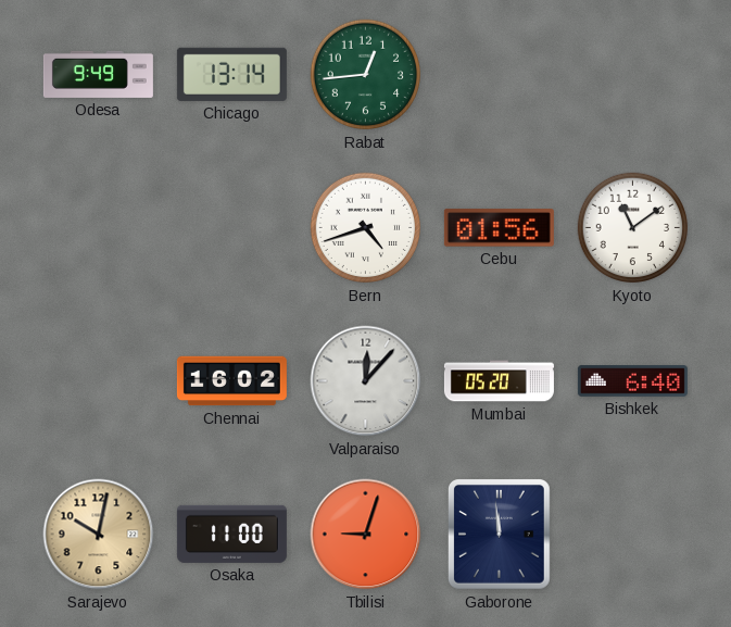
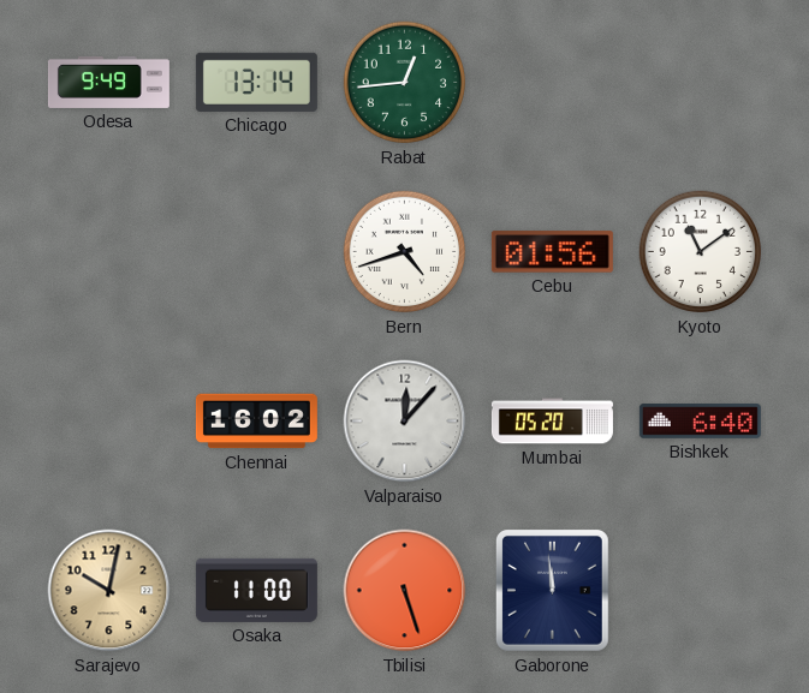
Tbilisi: 9:03 -> 5:27 (405, 591)
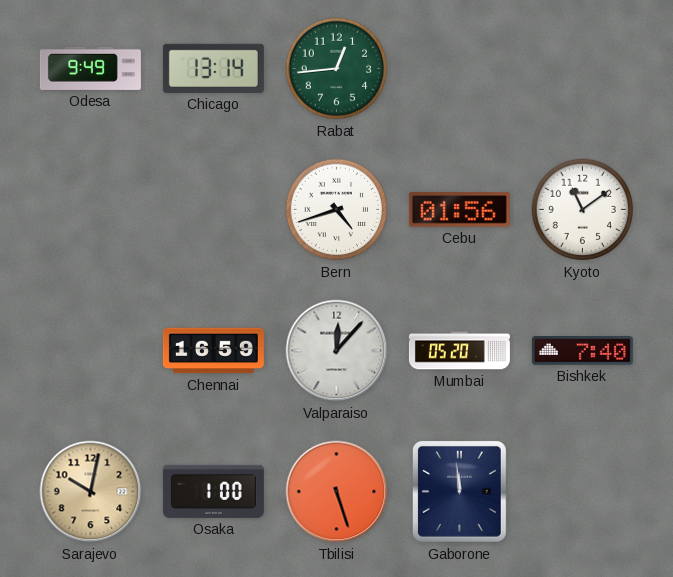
Chennai: 16:02 -> 16:59 (213, 351)
Bishkek: 6:40 -> 7:40 (582, 351)
Osaka: 11:00 -> 1:00 (213, 491)
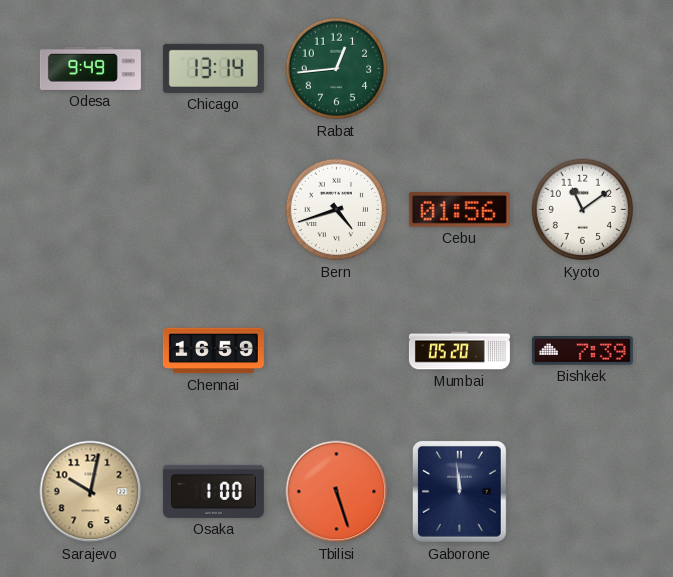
Valparaiso: 12:07 -> none (337, 351)
Bishkek: 7:40 -> 7:39 (582, 351)
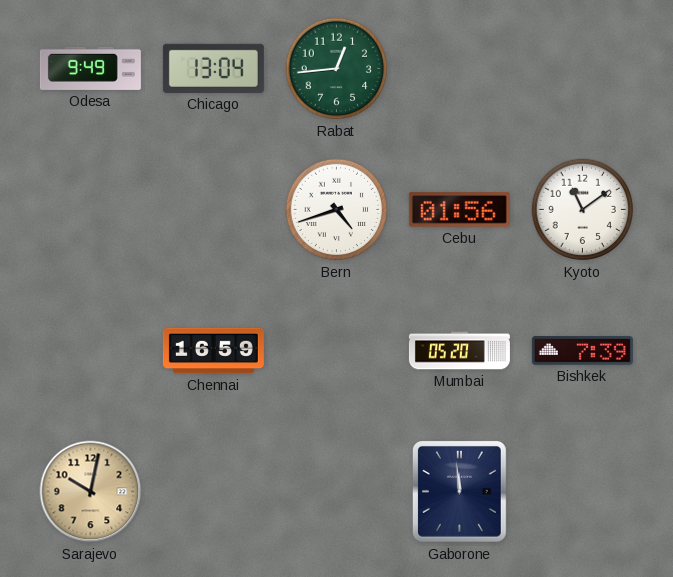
Chicago: 13:14 -> 13:04 (213, 68)
Osaka: 1:00 -> none (213, 491)
Tbilisi: 5:27 -> none (337, 492)
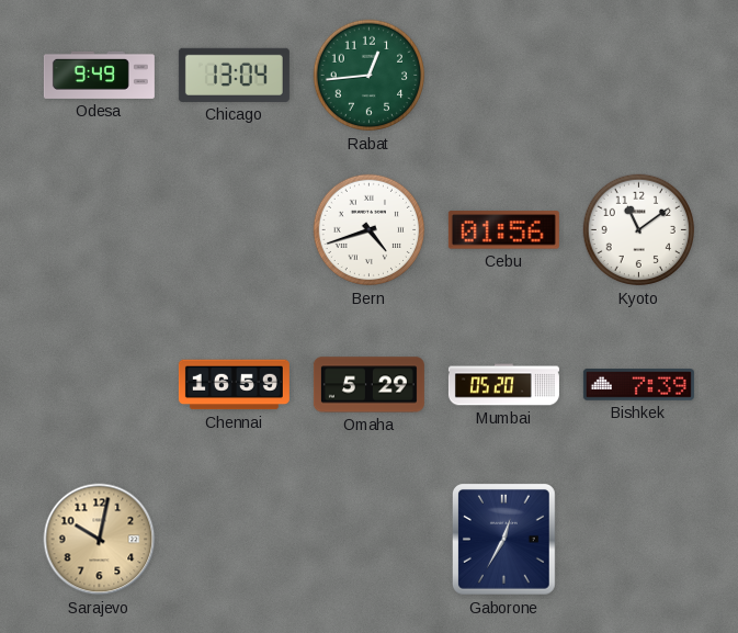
Omaha: none -> 5:29 (368, 385)
Gaborone: 11:59 -> 12:35 (504, 540)
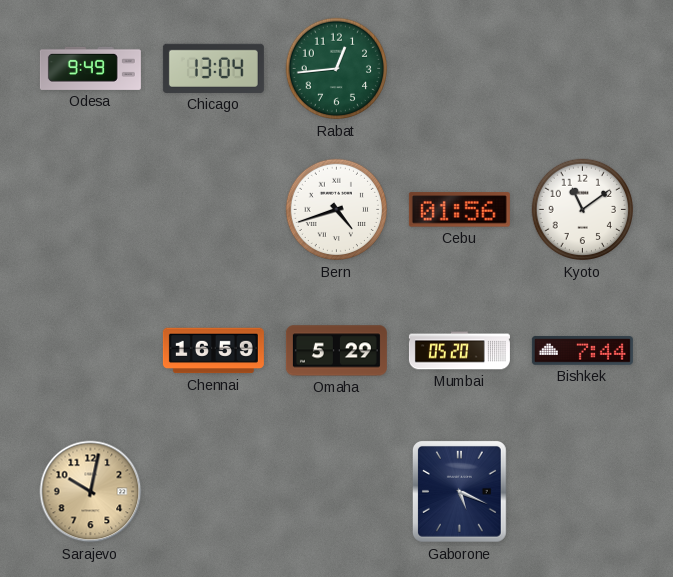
Bishkek: 7:39 -> 7:44 (582, 351)
Gaborone: 12:35 -> 5:19 (460, 492)
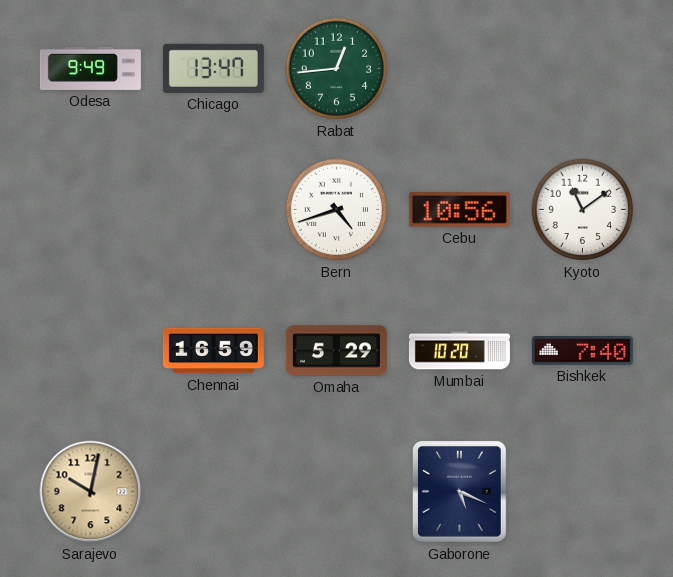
Chicago: 13:04 -> 13:47 (213, 68)
Cebu: 01:56 -> 10:56 (459, 210)
Mumbai: 05:20 -> 10:20 (459, 351)
Bishkek: 7:44 -> 7:40 (582, 351)
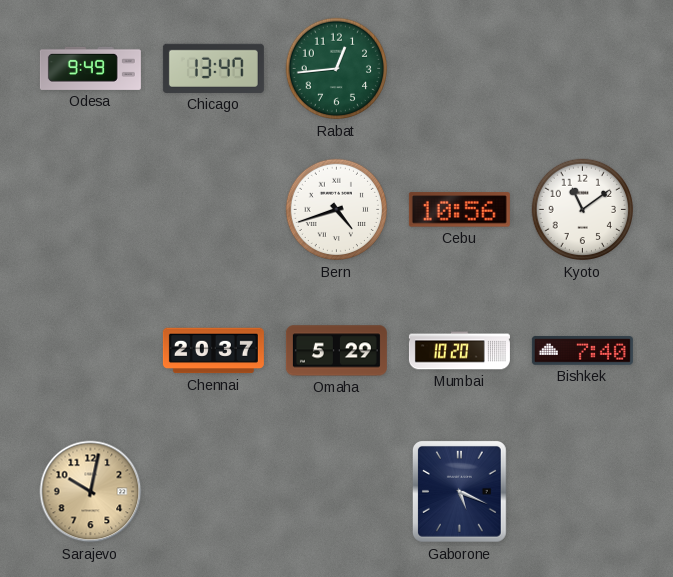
Chennai: 16:59 -> 20:37 (213, 351)
